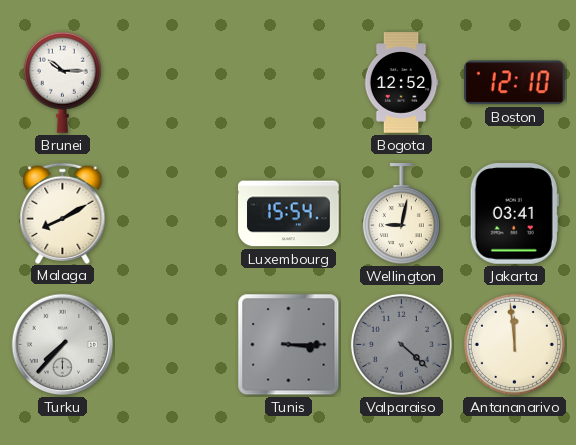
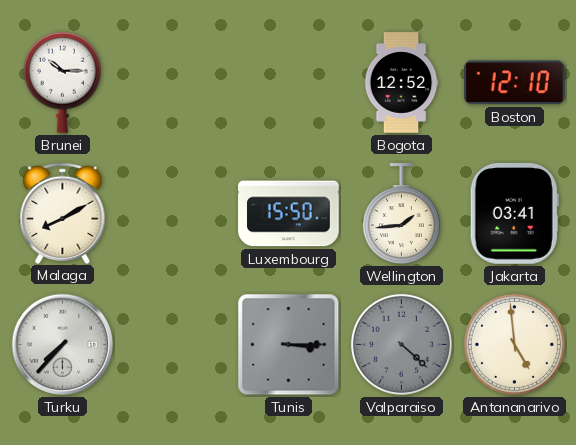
Luxembourg: 15:54 -> 15:50 (289, 214)
Wellington: 9:02 -> 1:44 (401, 214)
Antananarivo: 11:59 -> 4:59 (514, 344)
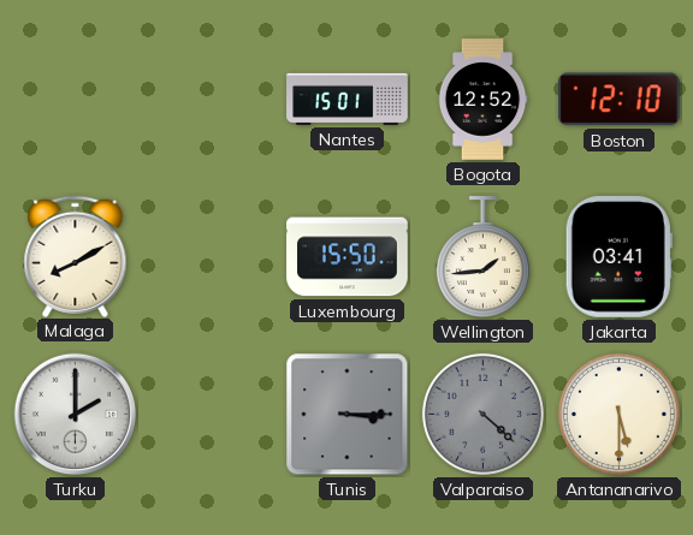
Brunei: 10:15 -> none (62, 82)
Nantes: none -> 15:01 (348, 99)
Turku: 7:37 -> 2:00 (76, 415)
Antananarivo: 4:59 -> 5:30 (618, 414)
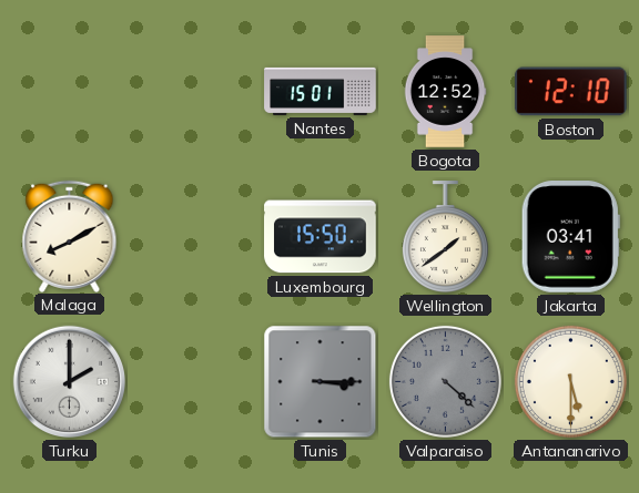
Wellington: 1:44 -> 1:39 (445, 237)
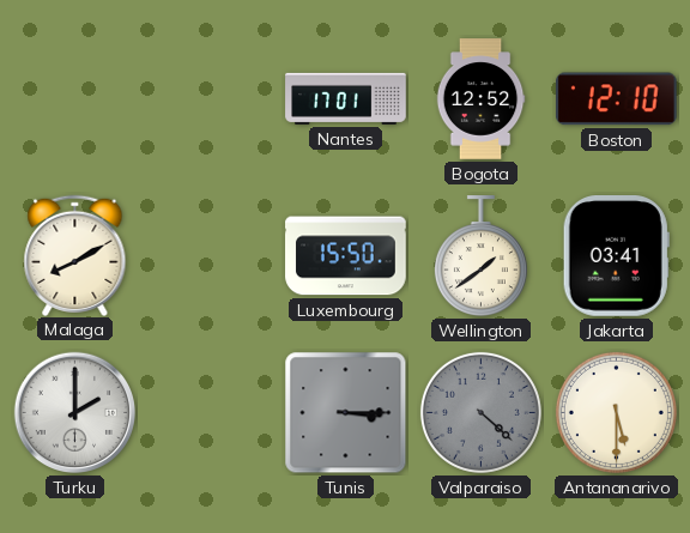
Nantes: 15:01 -> 17:01 (346, 98)
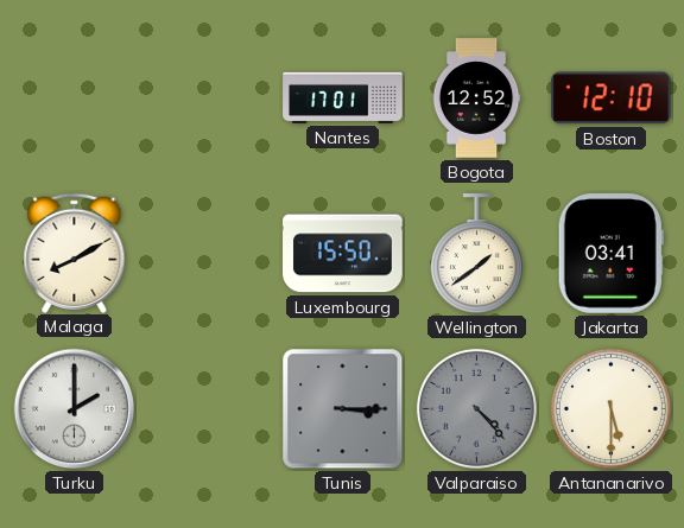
Valparaiso: 4:22 -> 4:23 (476, 408)
